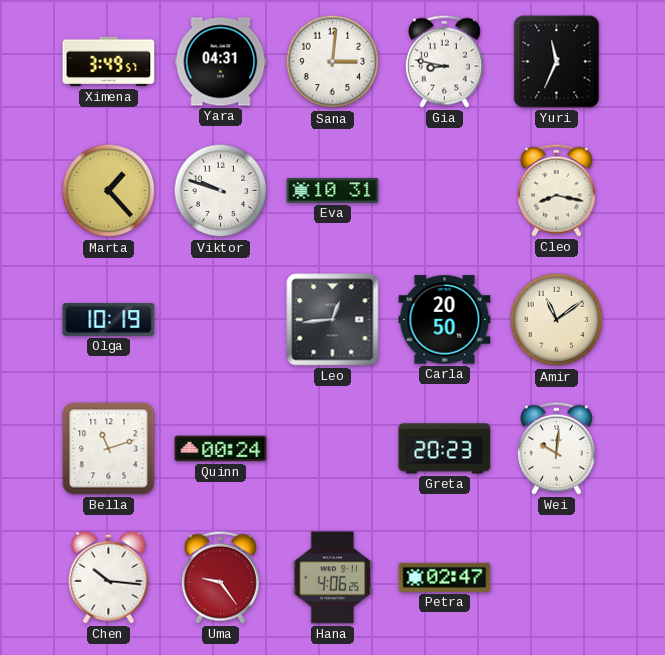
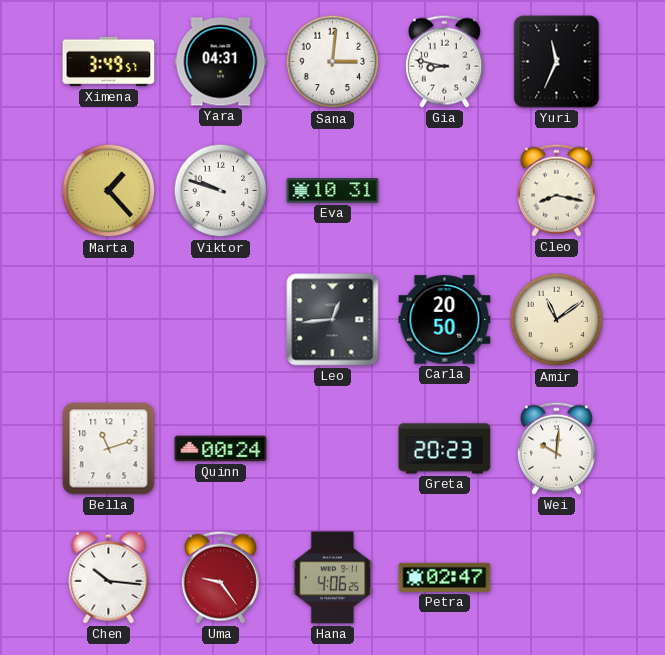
Olga: 10:19 -> none (109, 320)
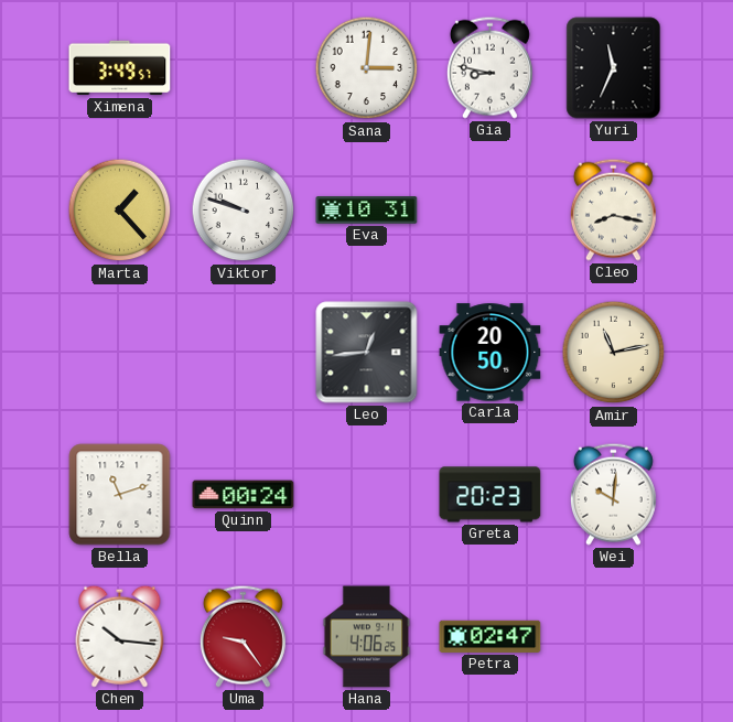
Yara: 04:31 -> none (221, 62)
Amir: 11:09 -> 11:13 (614, 353)
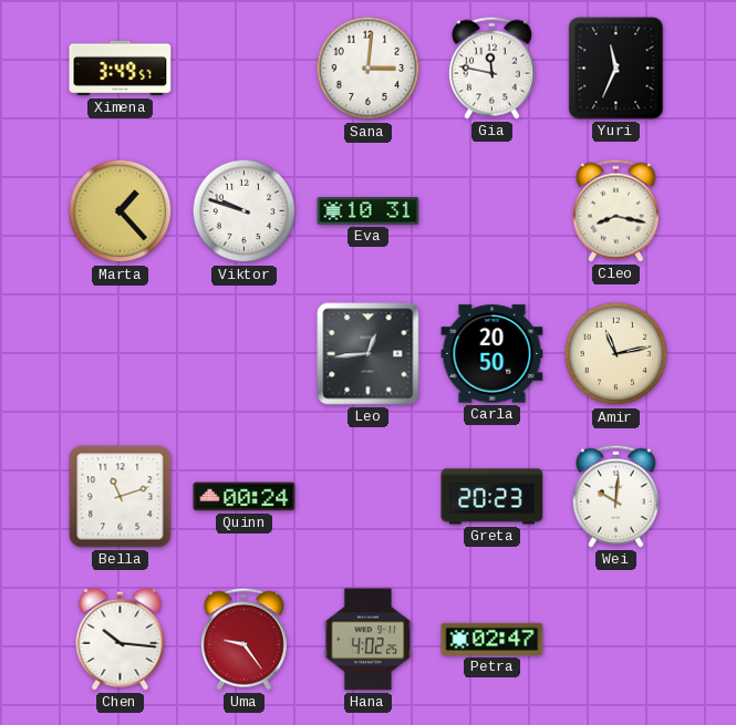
Gia: 8:47 -> 11:47 (491, 68)
Hana: 4:06 -> 4:02 (369, 640)
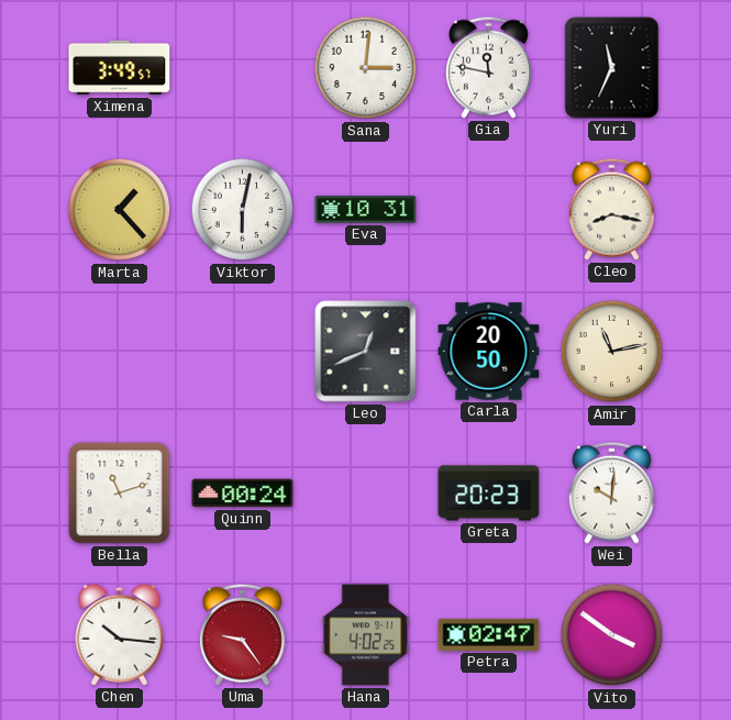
Viktor: 9:48 -> 6:02 (243, 210)
Leo: 12:44 -> 12:41 (366, 352)
Vito: none -> 3:51 (612, 635)
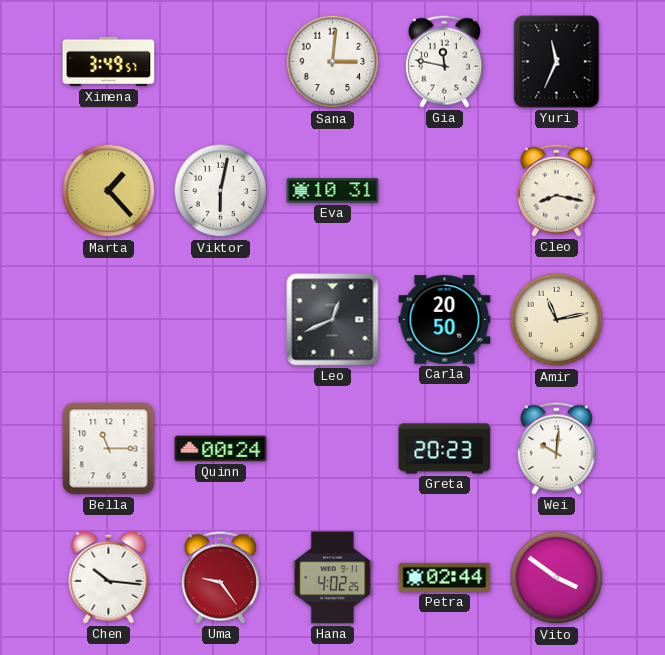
Bella: 11:12 -> 11:15 (109, 449)
Petra: 02:47 -> 02:44 (445, 577)
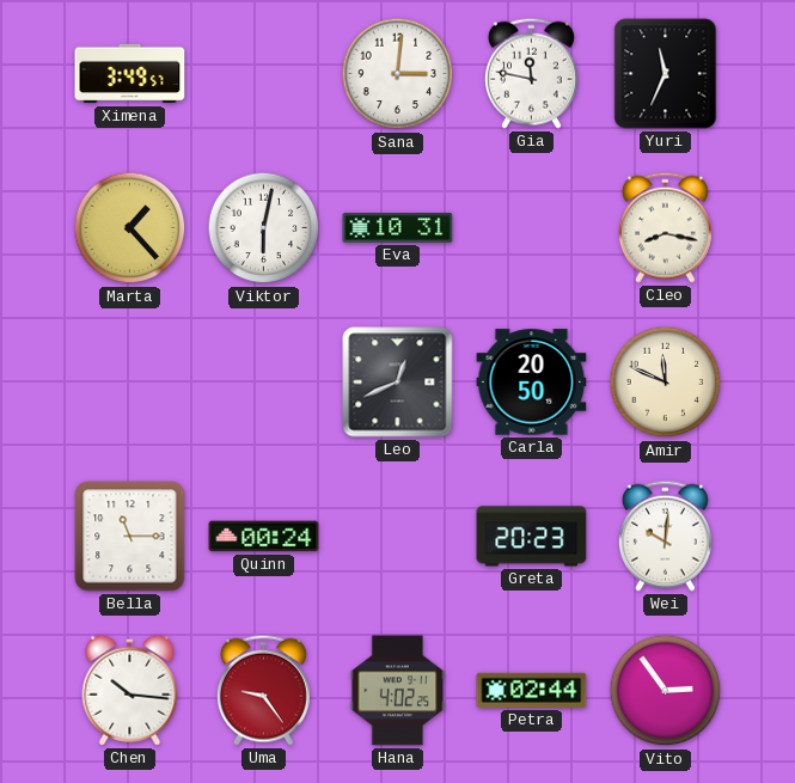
Amir: 11:13 -> 11:49 (666, 383)
Vito: 3:51 -> 2:54 (666, 691)
